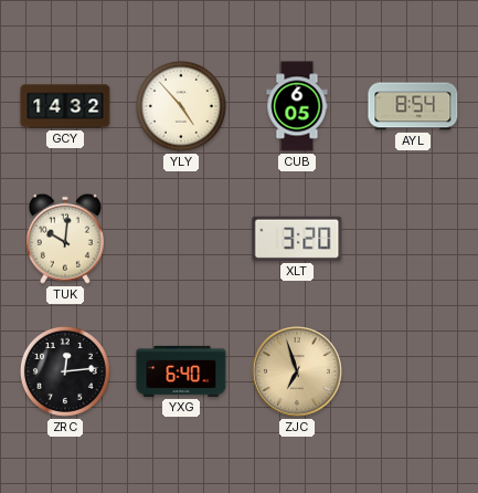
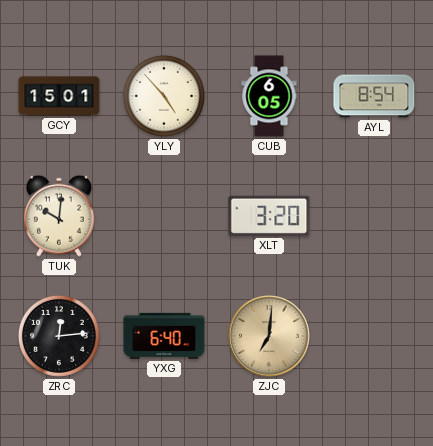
GCY: 14:32 -> 15:01 (59, 96)
ZJC: 6:57 -> 7:01 (269, 336)
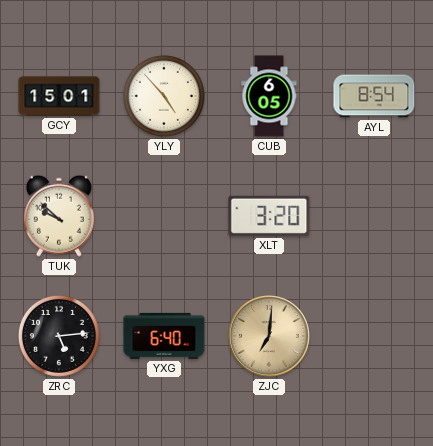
TUK: 10:01 -> 9:52 (59, 216)
ZRC: 12:14 -> 5:14 (59, 336)
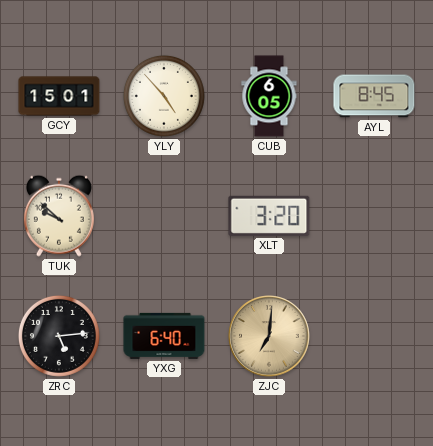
AYL: 8:54 -> 8:45 (374, 96)
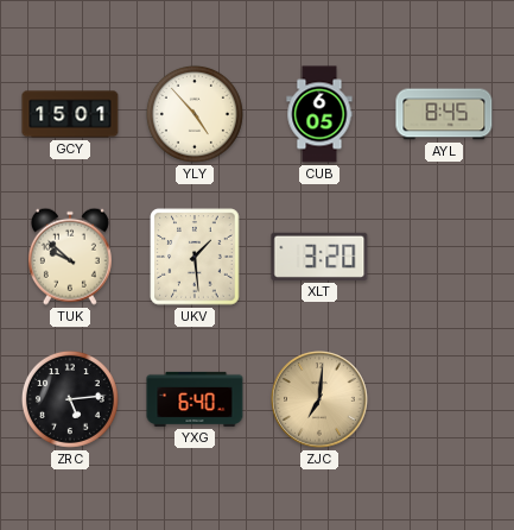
UKV: none -> 1:29 (195, 257)
